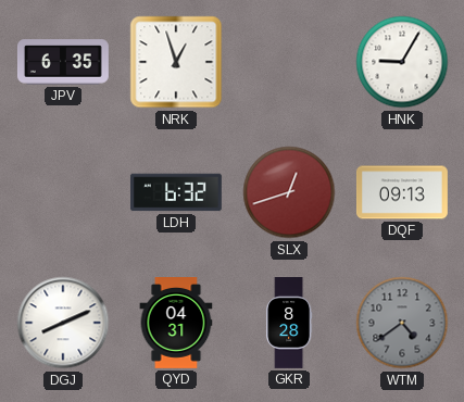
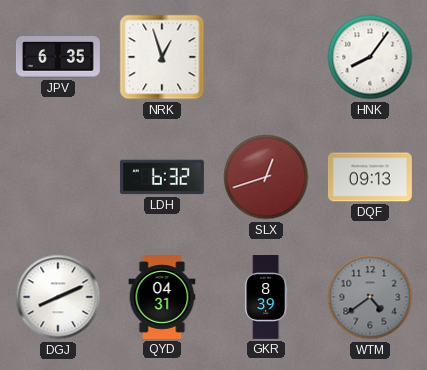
HNK: 9:05 -> 8:06 (370, 57)
GKR: 8:28 -> 8:39 (266, 298)
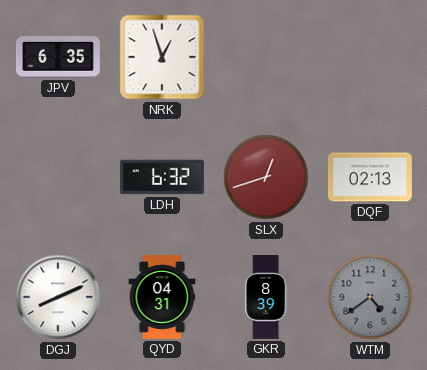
HNK: 8:06 -> none (370, 57)
DQF: 09:13 -> 02:13 (370, 177)
